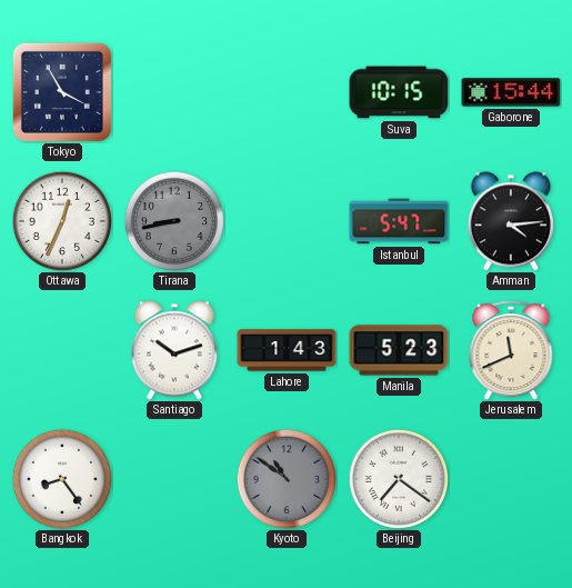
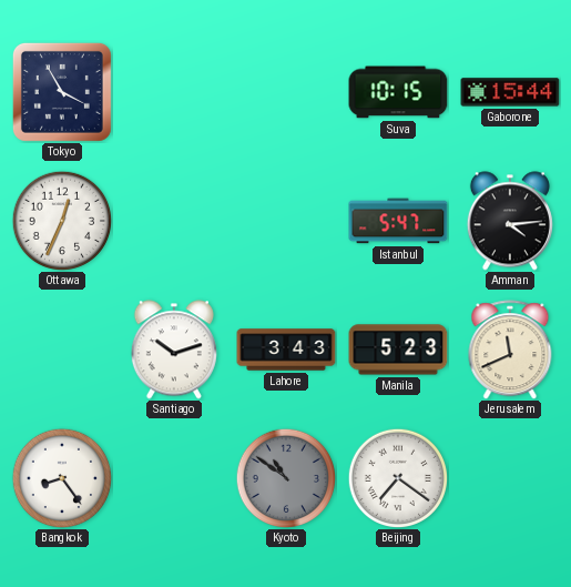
Tirana: 8:43 -> none (174, 221)
Lahore: 1:43 -> 3:43 (286, 350)
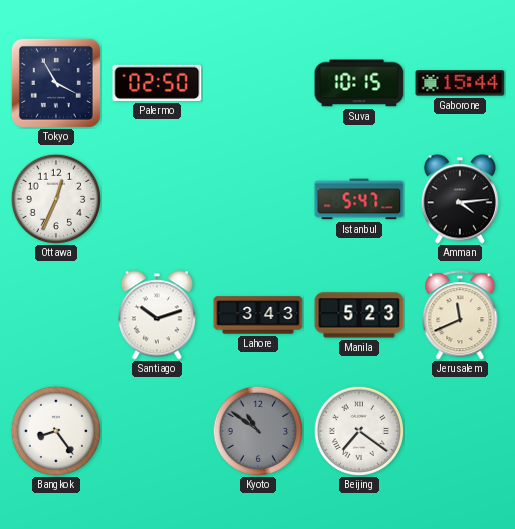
Palermo: none -> 02:50 (157, 83)
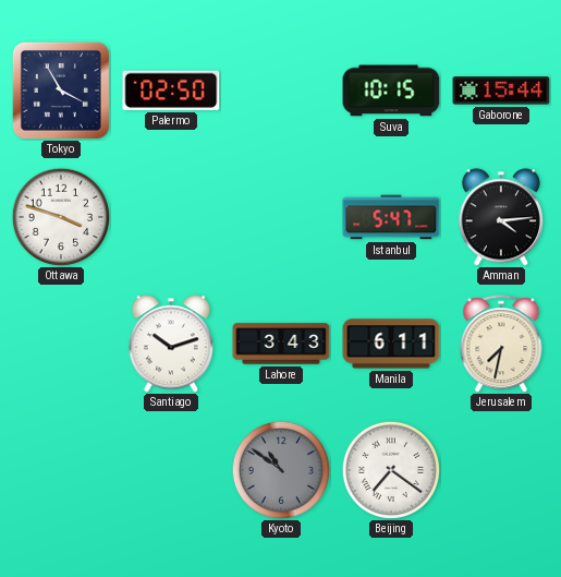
Ottawa: 12:34 -> 3:48 (61, 217)
Manila: 5:23 -> 6:11 (391, 344)
Jerusalem: 11:41 -> 7:32 (501, 344)
Bangkok: 8:24 -> none (56, 431)
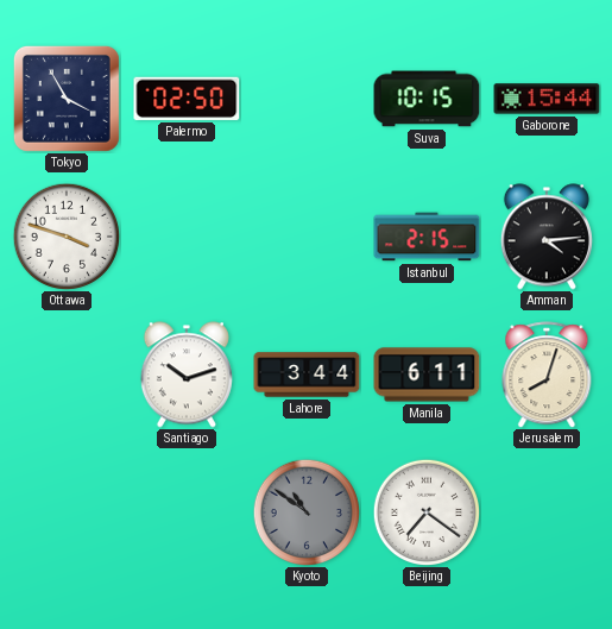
Istanbul: 5:47 -> 2:15 (427, 237)
Lahore: 3:43 -> 3:44 (307, 375)
Jerusalem: 7:32 -> 8:03 (547, 375)
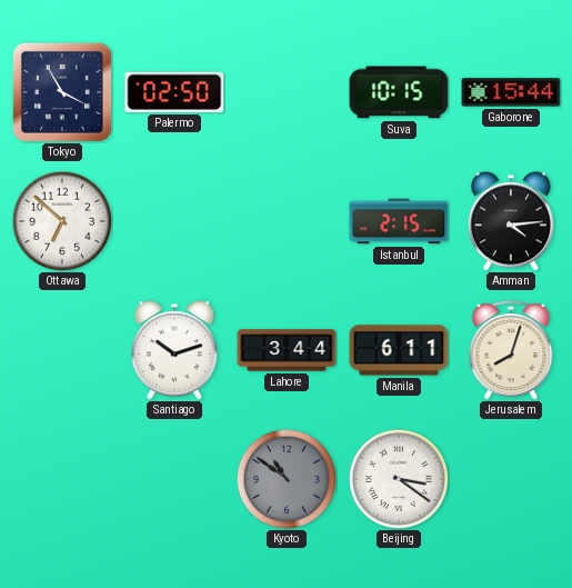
Ottawa: 3:48 -> 6:52 (62, 221)
Beijing: 7:21 -> 3:21 (399, 479)
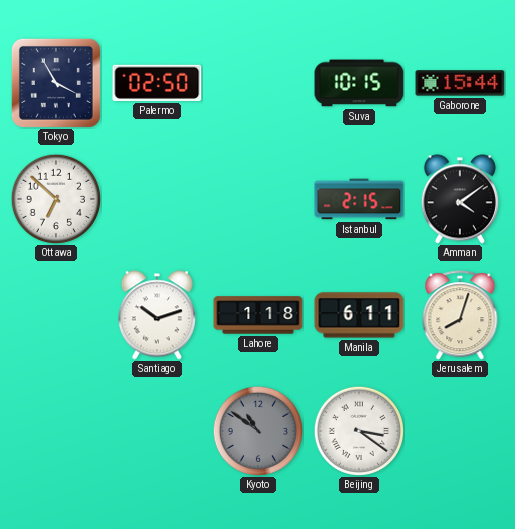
Amman: 4:14 -> 4:09 (460, 199)
Lahore: 3:44 -> 1:18 (258, 315)
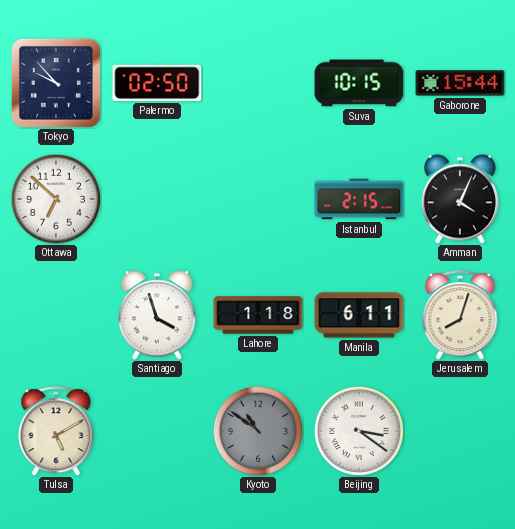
Tokyo: 3:55 -> 9:53 (56, 83)
Amman: 4:09 -> 4:04 (460, 199)
Santiago: 10:12 -> 3:57 (157, 315)
Tulsa: none -> 5:10 (56, 431)
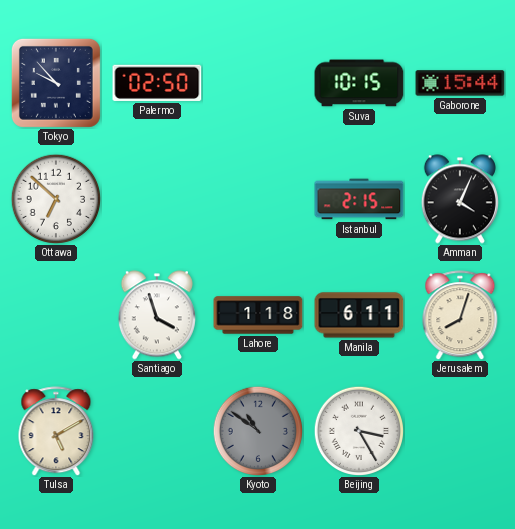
Beijing: 3:21 -> 3:25 (359, 431)
